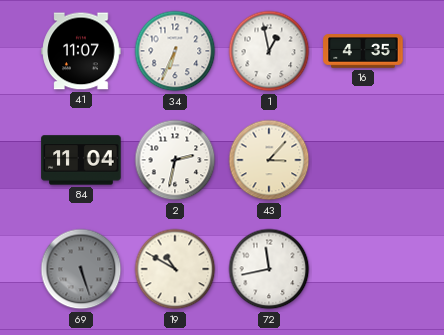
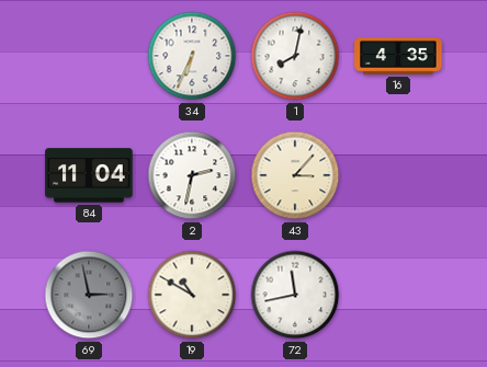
41: 11:07 -> none (81, 51)
1: 12:58 -> 8:02 (295, 56)
69: 5:27 -> 2:58 (89, 295)
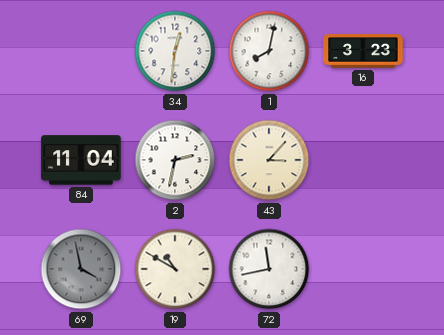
34: 6:34 -> 12:31 (175, 51)
16: 4:35 -> 3:23 (363, 51)
69: 2:58 -> 3:58 (81, 269)
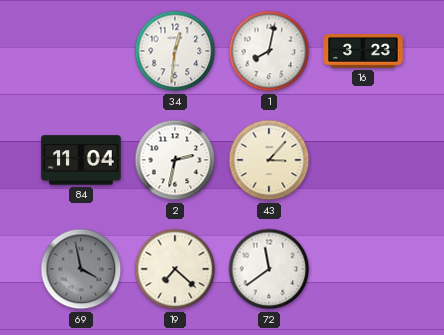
19: 10:50 -> 7:22 (175, 269)
72: 11:43 -> 11:39 (269, 269)
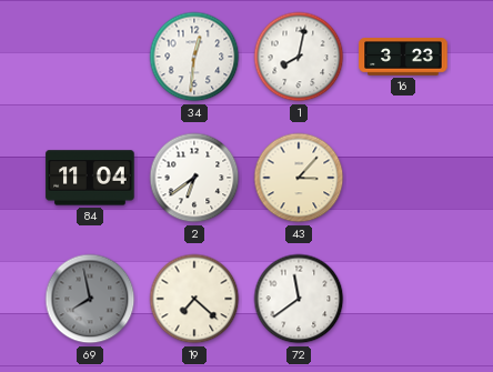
2: 2:32 -> 6:39 (194, 178)
69: 3:58 -> 7:58 (90, 299)
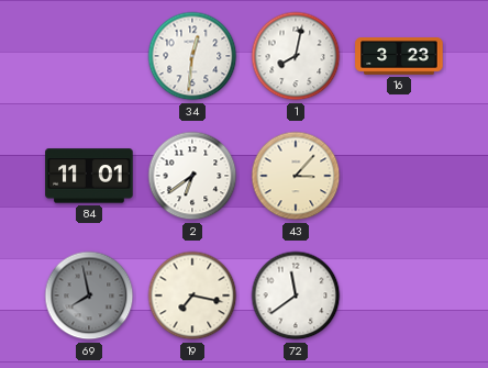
84: 11:04 -> 11:01 (89, 176)
19: 7:22 -> 7:17 (192, 295)
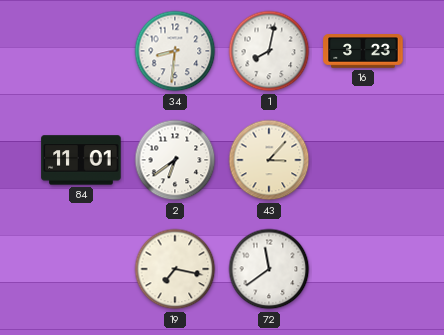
34: 12:31 -> 8:31 (175, 51)
69: 7:58 -> none (89, 295)
